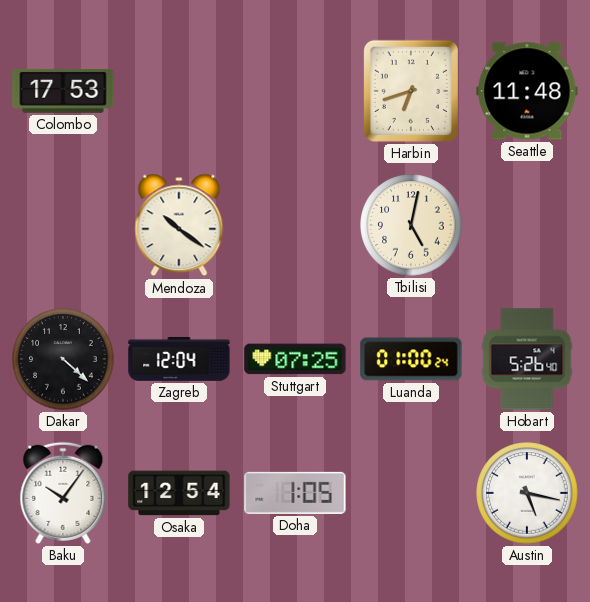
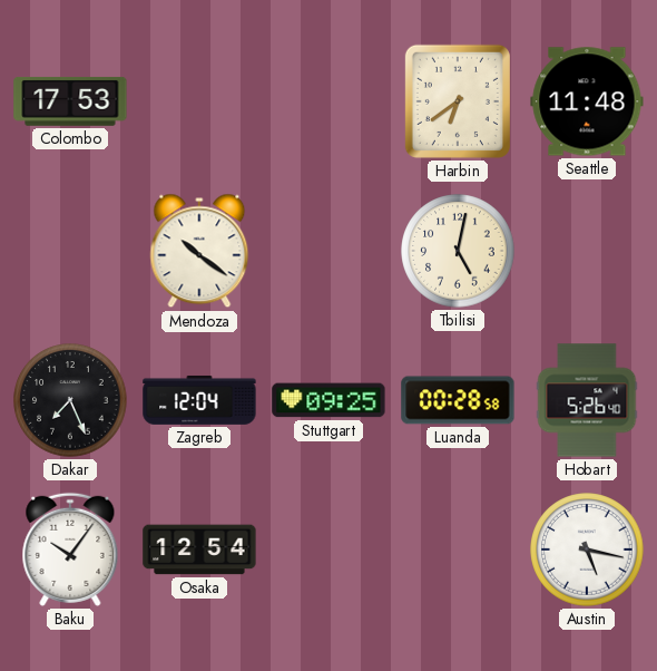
Harbin: 6:42 -> 6:39 (458, 101)
Dakar: 4:22 -> 7:26 (70, 400)
Stuttgart: 07:25 -> 09:25 (329, 400)
Luanda: 01:00 -> 00:28 (458, 400)
Doha: 1:05 -> none (295, 493)
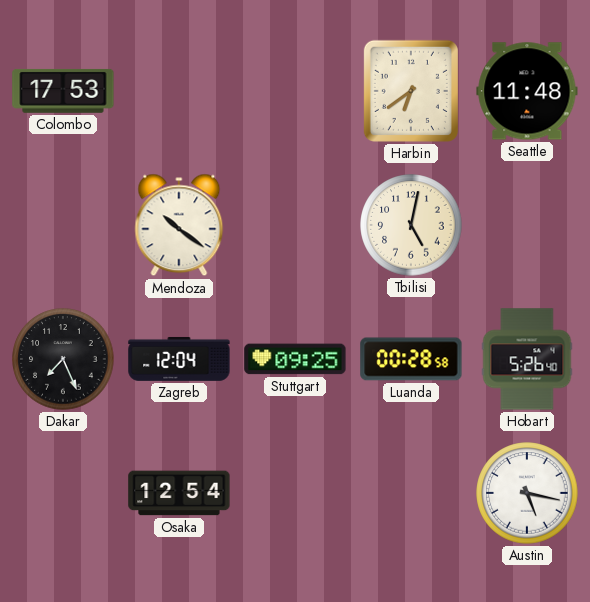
Baku: 10:06 -> none (70, 550)
